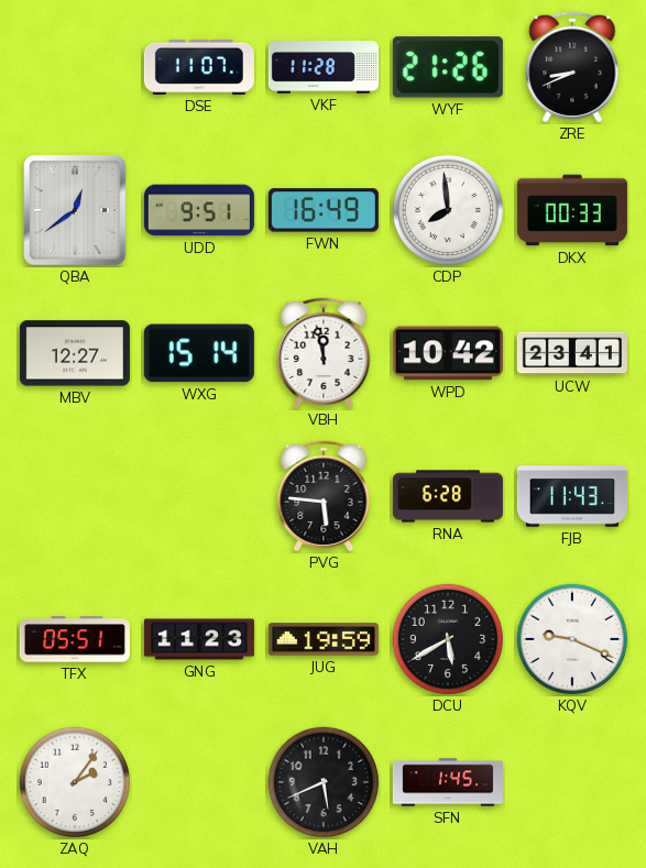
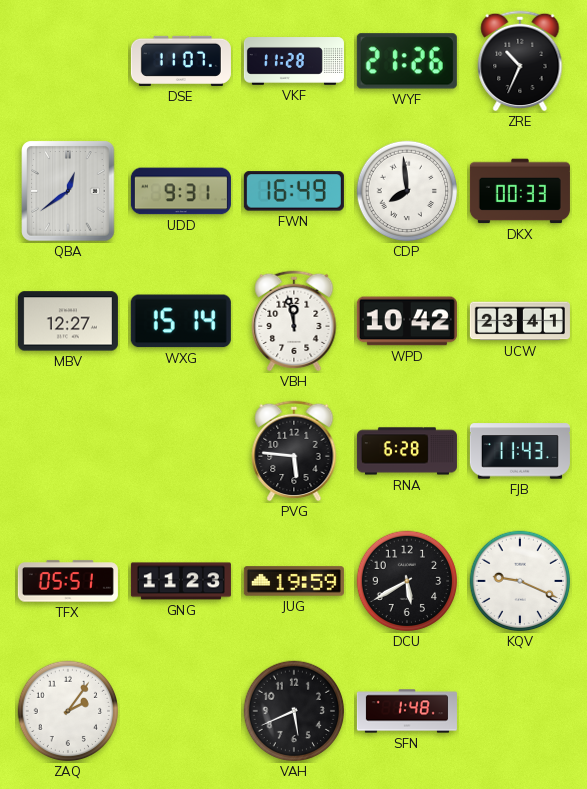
ZRE: 8:41 -> 10:34 (520, 61)
UDD: 9:51 -> 9:31 (181, 191)
SFN: 1:45 -> 1:48 (407, 711)
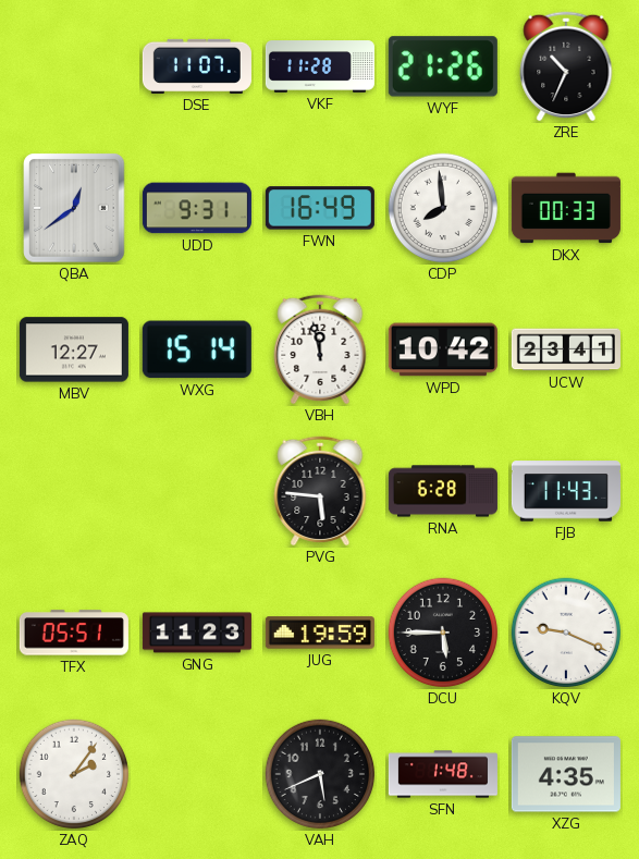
DCU: 5:40 -> 5:45 (443, 633)
XZG: none -> 4:35 (566, 774)
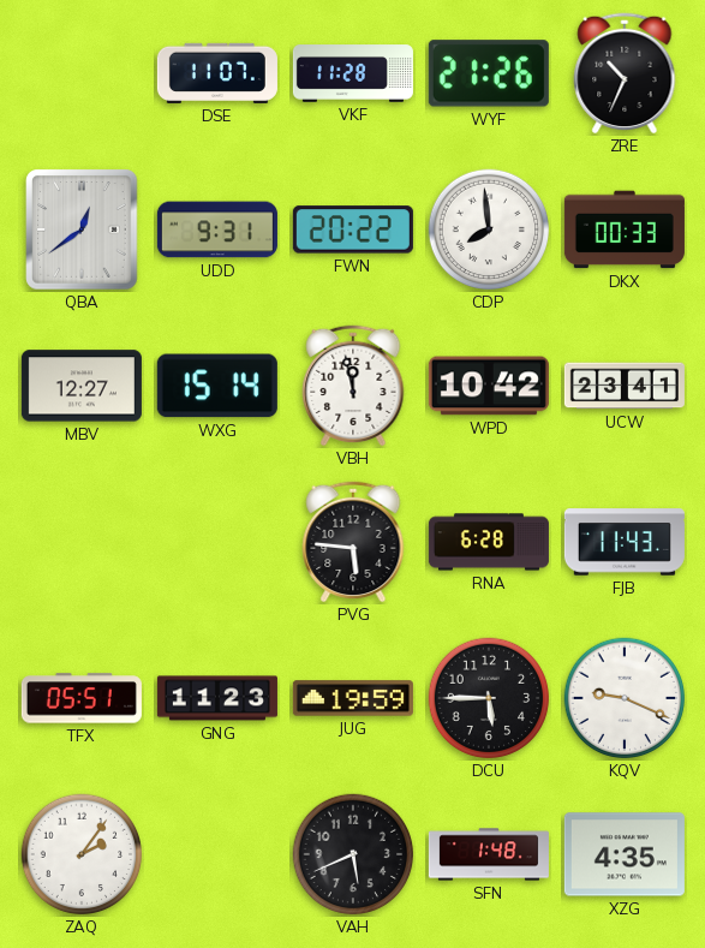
FWN: 16:49 -> 20:22 (353, 229)
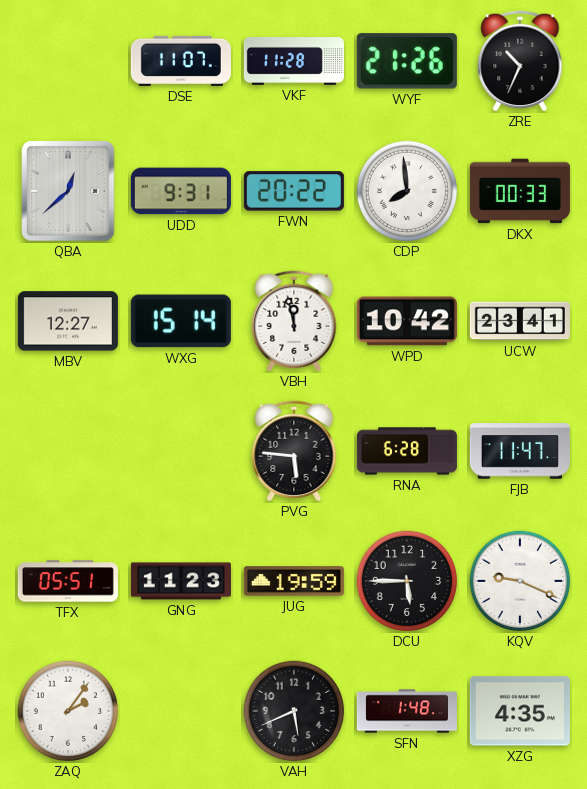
QBA: 12:39 -> 12:38 (68, 191)
FJB: 11:43 -> 11:47 (520, 451)
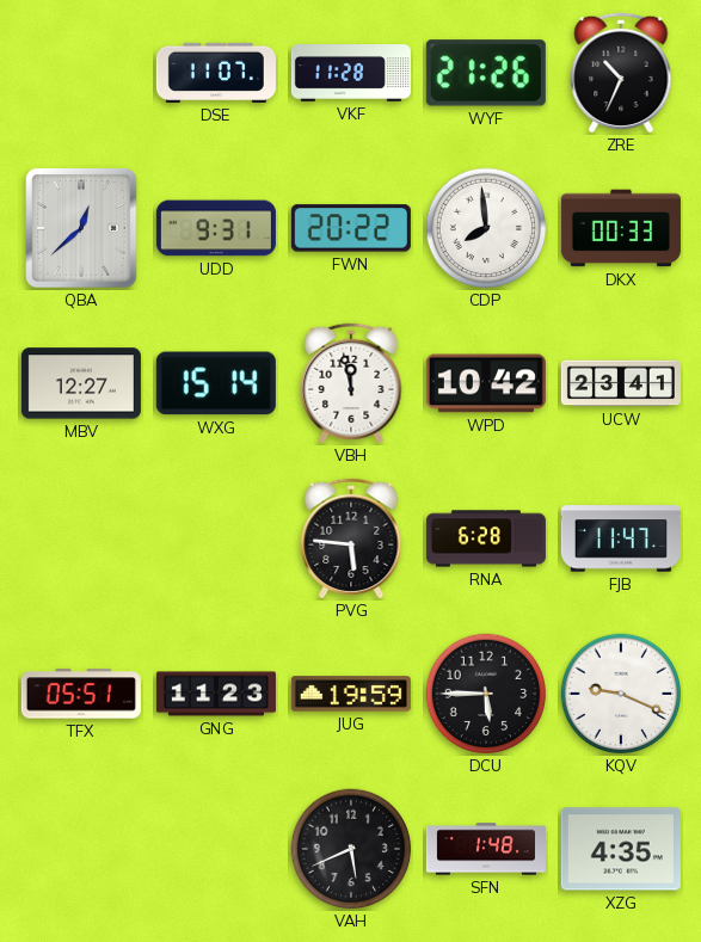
ZAQ: 2:06 -> none (68, 711)
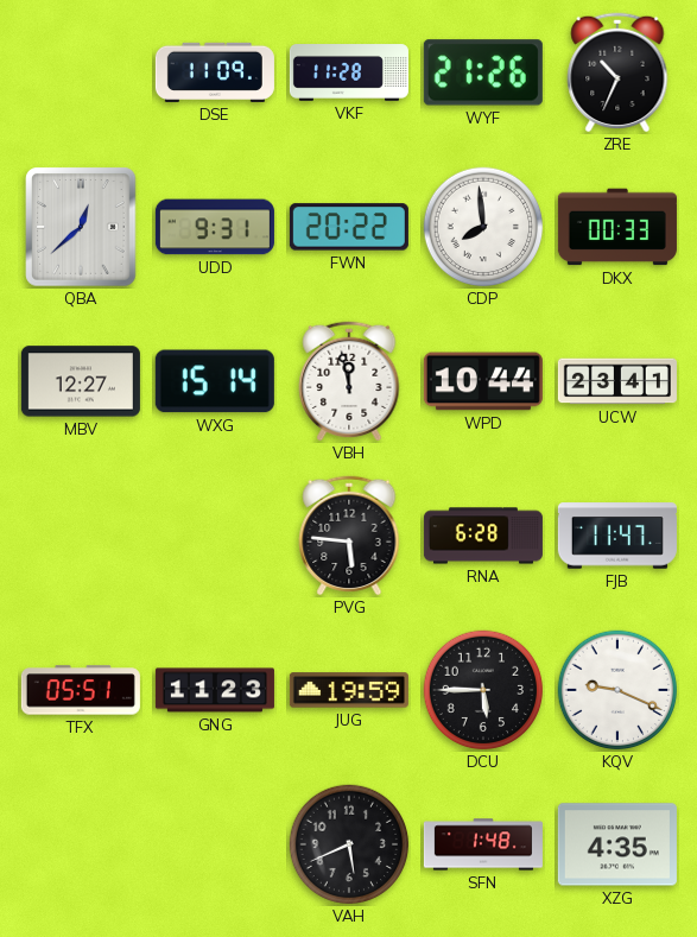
DSE: 11:07 -> 11:09 (215, 72)
WPD: 10:42 -> 10:44 (483, 381)
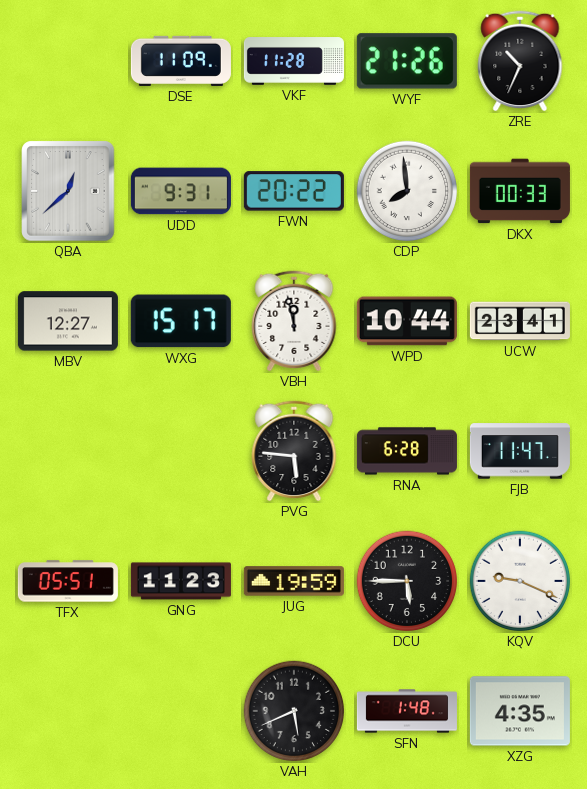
WXG: 15:14 -> 15:17 (181, 321)
